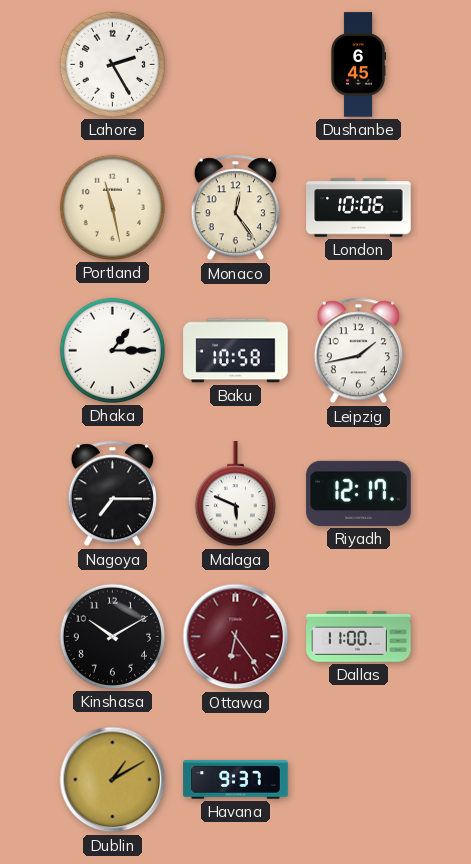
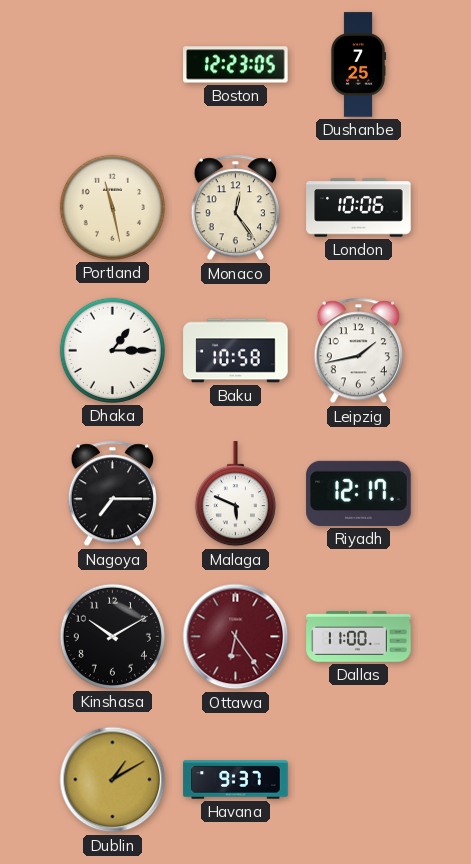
Lahore: 2:25 -> none (112, 64)
Boston: none -> 12:23 (236, 65)
Dushanbe: 6:45 -> 7:25 (358, 65)
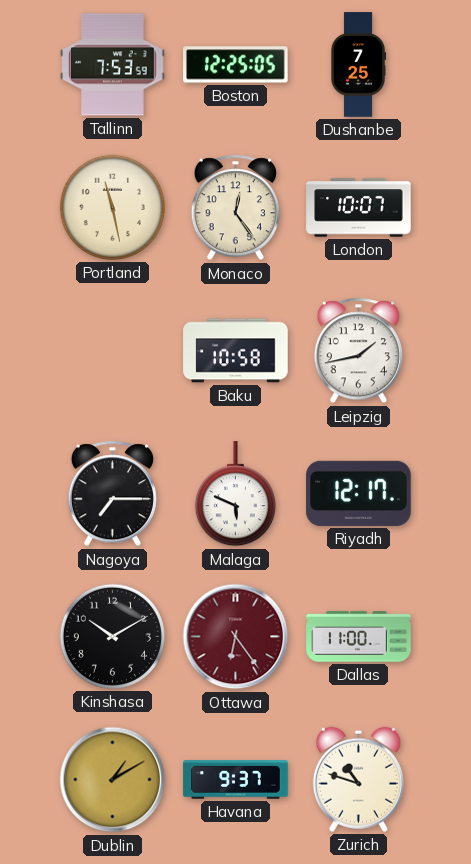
Tallinn: none -> 7:53 (113, 65)
Boston: 12:23 -> 12:25 (236, 65)
London: 10:06 -> 10:07 (359, 208)
Dhaka: 1:15 -> none (112, 350)
Zurich: none -> 10:48 (358, 779)
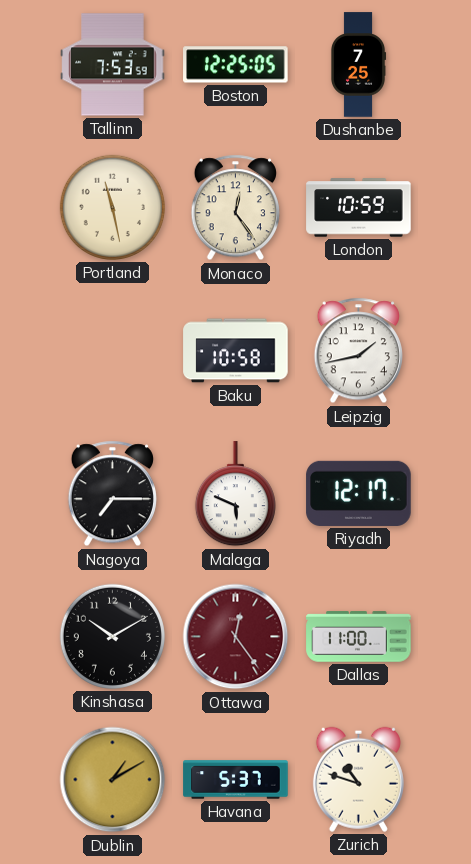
London: 10:07 -> 10:59 (359, 208)
Ottawa: 6:24 -> 12:24 (236, 637)
Havana: 9:37 -> 5:37 (236, 780)
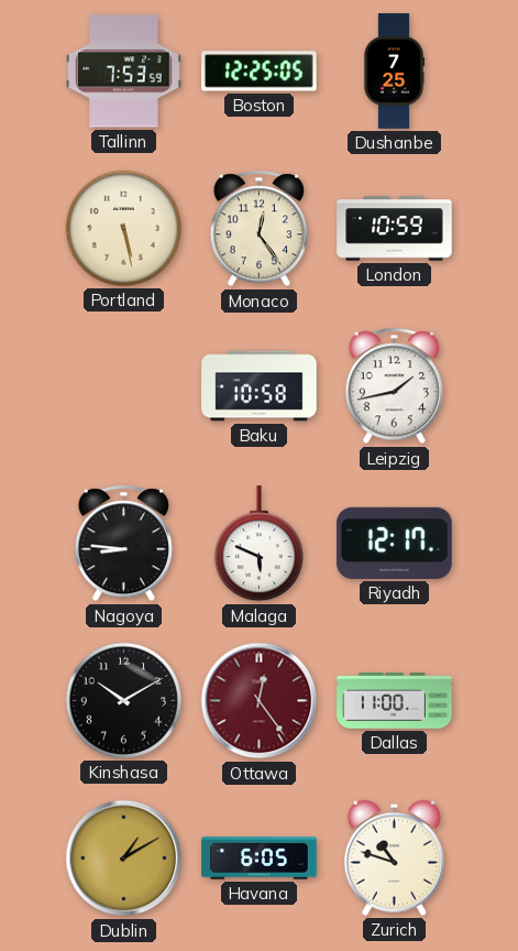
Portland: 11:28 -> 5:28 (123, 228)
Nagoya: 7:15 -> 8:46 (123, 544)
Havana: 5:37 -> 6:05 (260, 859)
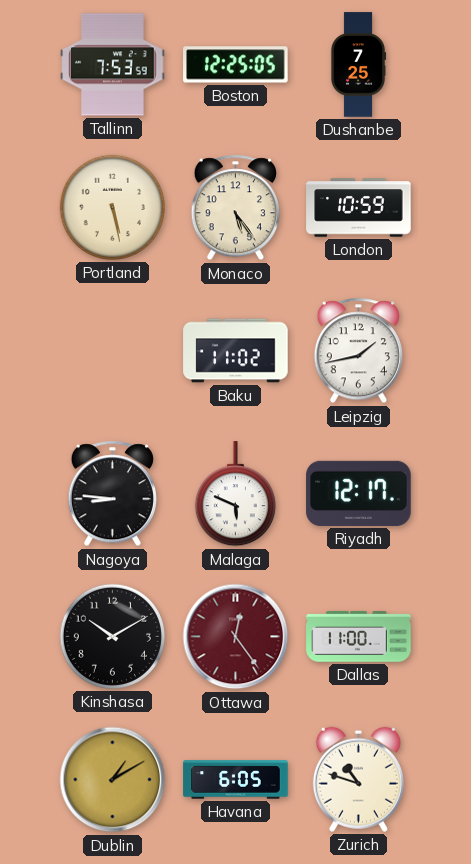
Monaco: 12:24 -> 5:24 (235, 208)
Baku: 10:58 -> 11:02 (236, 351)
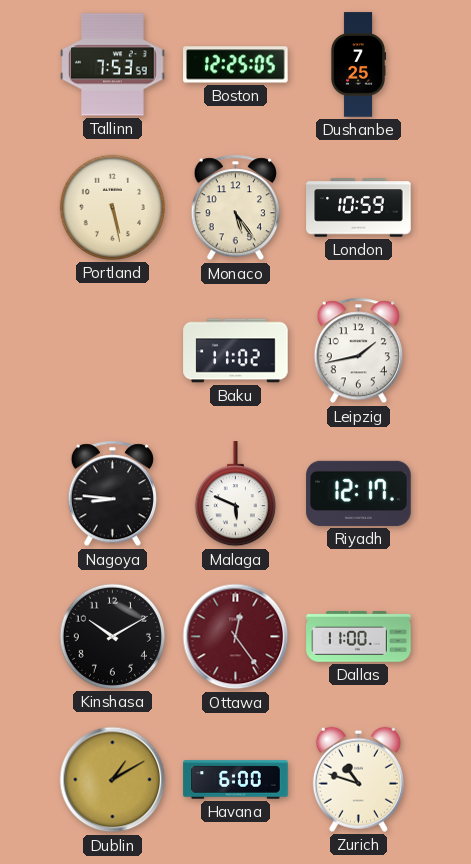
Havana: 6:05 -> 6:00 (236, 780)
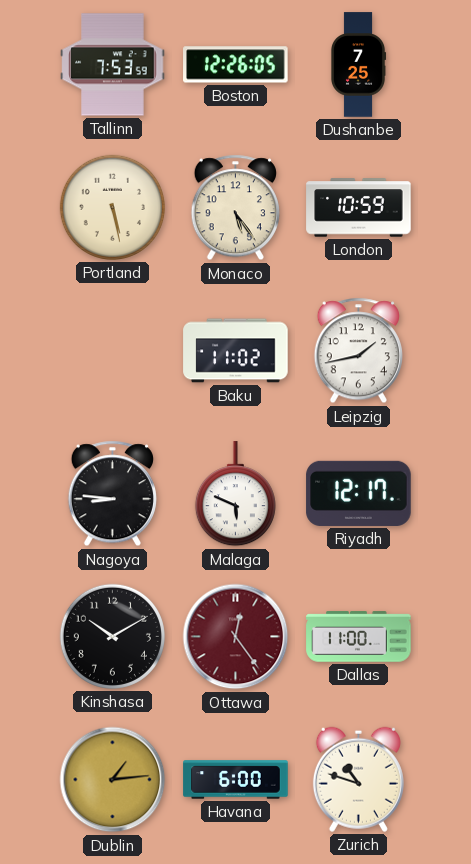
Boston: 12:25 -> 12:26 (236, 65)
Dublin: 1:10 -> 1:14 (113, 780)
